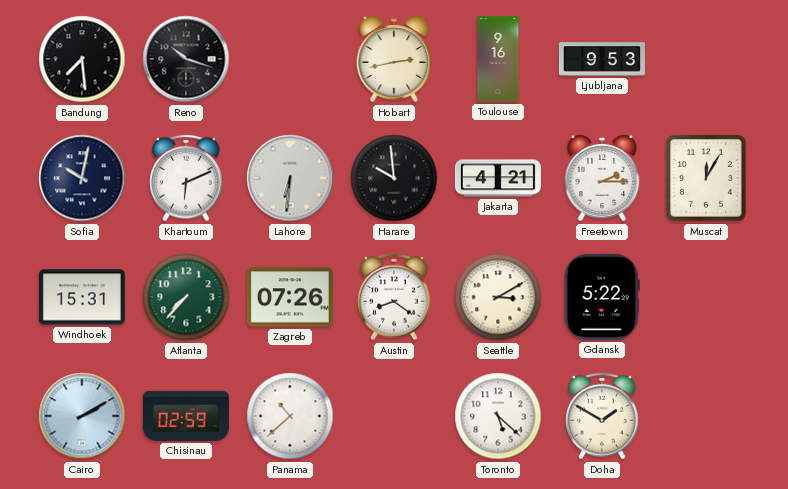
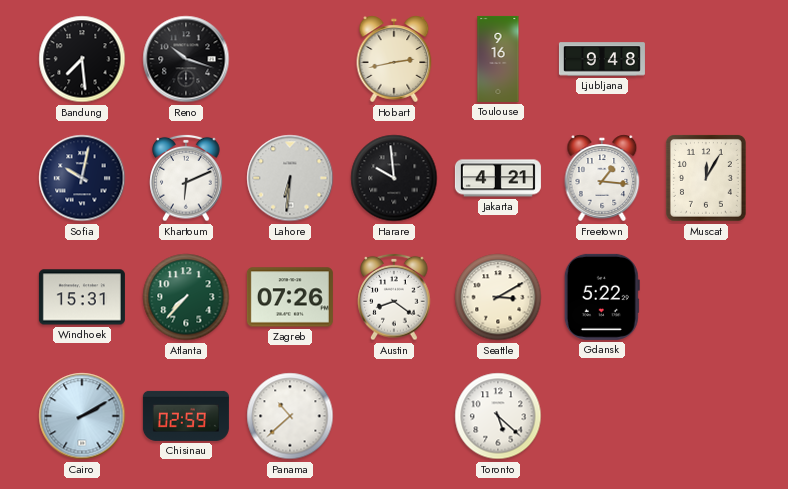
Ljubljana: 9:53 -> 9:48 (602, 59)
Freetown: 2:15 -> 1:16 (602, 178)
Doha: 1:50 -> none (602, 416)
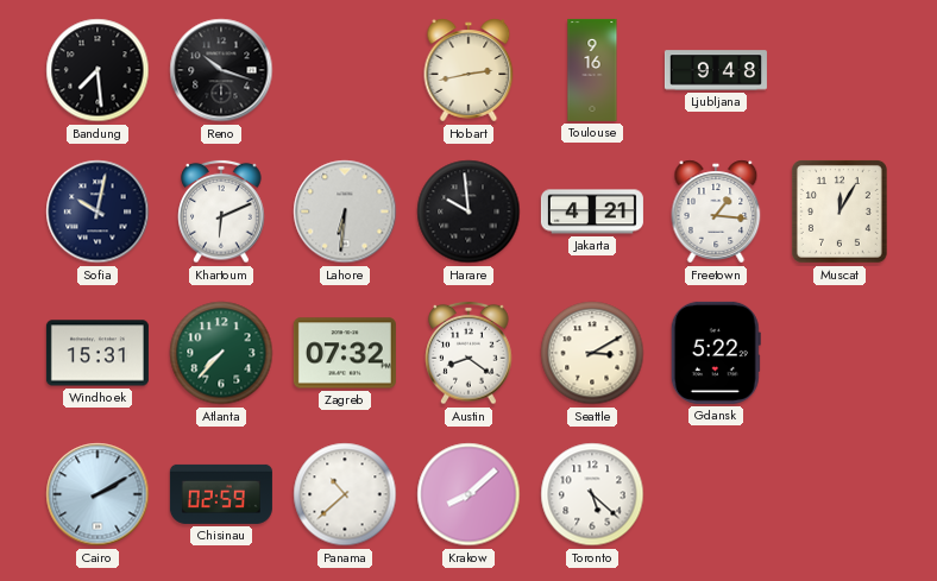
Zagreb: 07:26 -> 07:32 (345, 353)
Krakow: none -> 8:08 (468, 494)
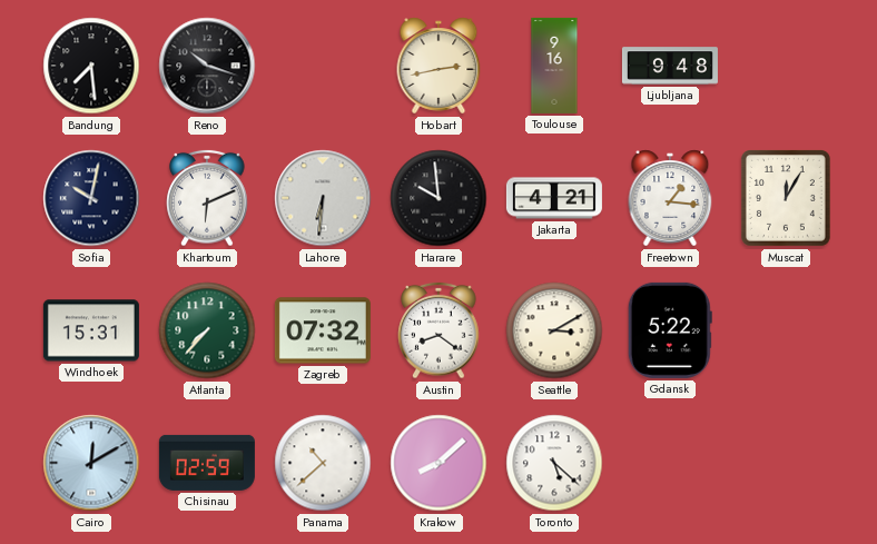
Cairo: 2:10 -> 12:10 (91, 463)
